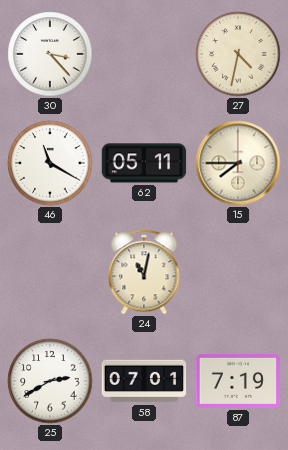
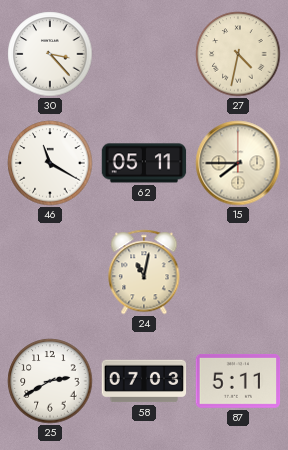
58: 07:01 -> 07:03 (144, 381)
87: 7:19 -> 5:11 (238, 381)
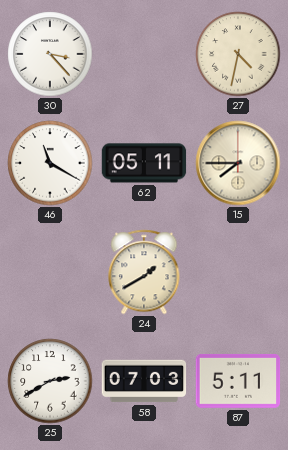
24: 11:02 -> 1:40 (144, 272)
